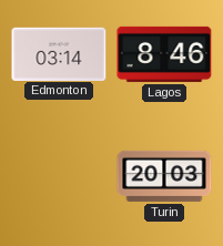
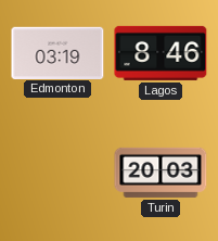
Edmonton: 03:14 -> 03:19 (57, 52)
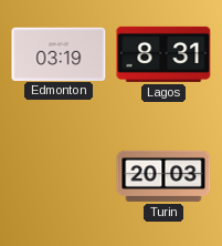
Lagos: 8:46 -> 8:31 (163, 54)
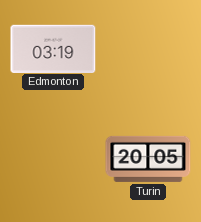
Lagos: 8:31 -> none (163, 54)
Turin: 20:03 -> 20:05 (148, 159)
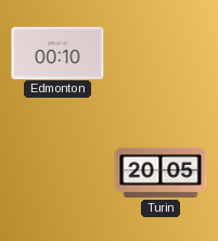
Edmonton: 03:19 -> 00:10 (57, 52)
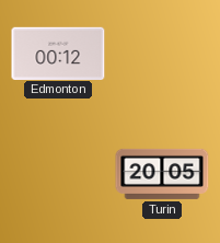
Edmonton: 00:10 -> 00:12 (58, 53)
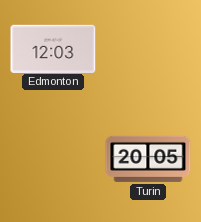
Edmonton: 00:12 -> 12:03 (53, 48)
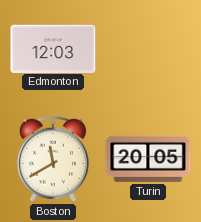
Boston: none -> 11:40 (53, 159)
